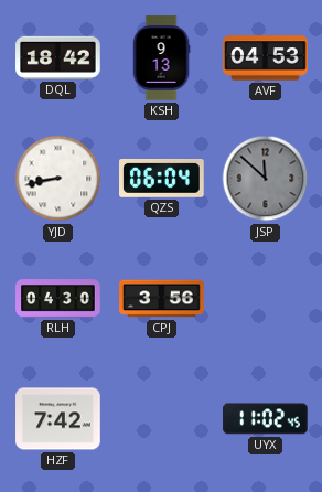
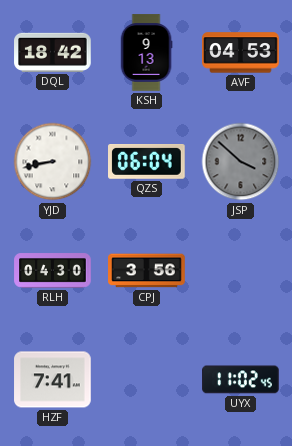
JSP: 11:52 -> 3:52 (241, 162)
HZF: 7:42 -> 7:41 (53, 380)
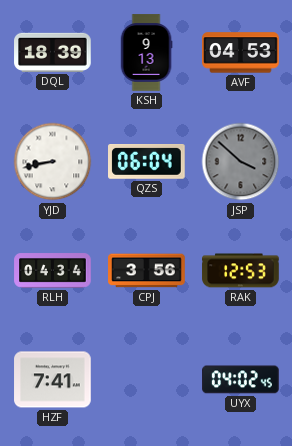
DQL: 18:42 -> 18:39 (53, 52)
RLH: 04:30 -> 04:34 (53, 271)
RAK: none -> 12:53 (241, 271)
UYX: 11:02 -> 04:02 (241, 380)
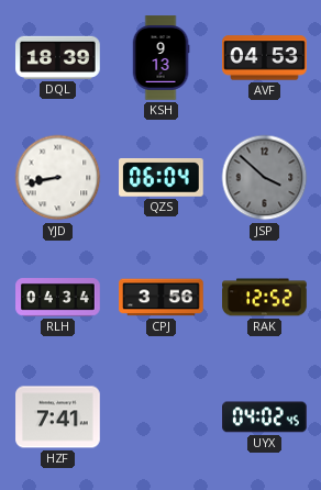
RAK: 12:53 -> 12:52 (265, 298)
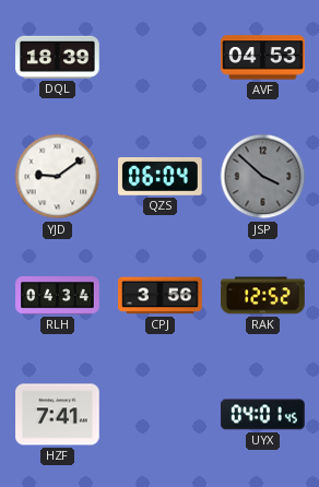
KSH: 9:13 -> none (160, 58)
YJD: 8:43 -> 9:09 (58, 177)
UYX: 04:02 -> 04:01 (263, 415)
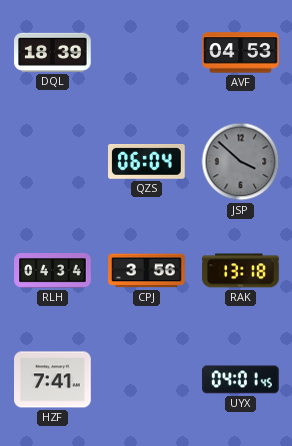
YJD: 9:09 -> none (58, 177)
RAK: 12:52 -> 13:18 (241, 271)
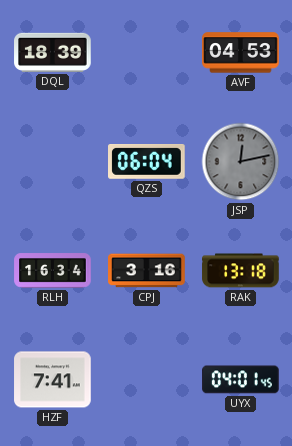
JSP: 3:52 -> 12:13 (241, 162)
RLH: 04:34 -> 16:34 (53, 271)
CPJ: 3:56 -> 3:16 (147, 271)
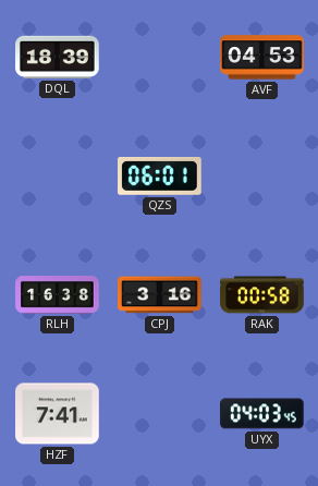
QZS: 06:04 -> 06:01 (160, 177)
JSP: 12:13 -> none (241, 162)
RLH: 16:34 -> 16:38 (58, 295)
RAK: 13:18 -> 00:58 (262, 295)
UYX: 04:01 -> 04:03 (262, 414)
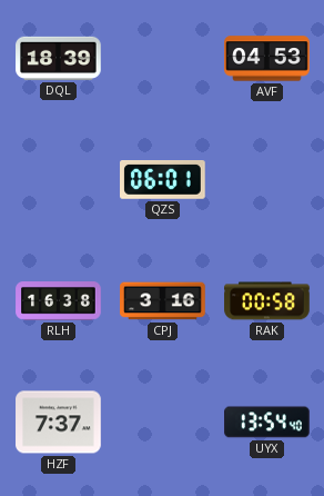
HZF: 7:41 -> 7:37 (59, 423)
UYX: 04:03 -> 13:54 (267, 423)
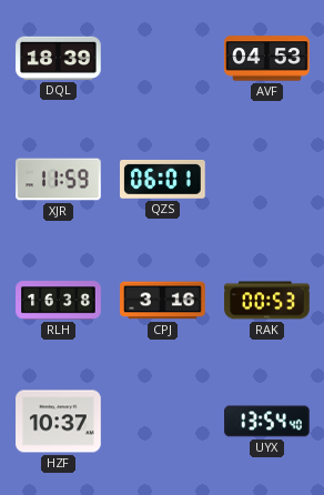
XJR: none -> 11:59 (59, 180)
RAK: 00:58 -> 00:53 (267, 301)
HZF: 7:37 -> 10:37 (59, 422)
